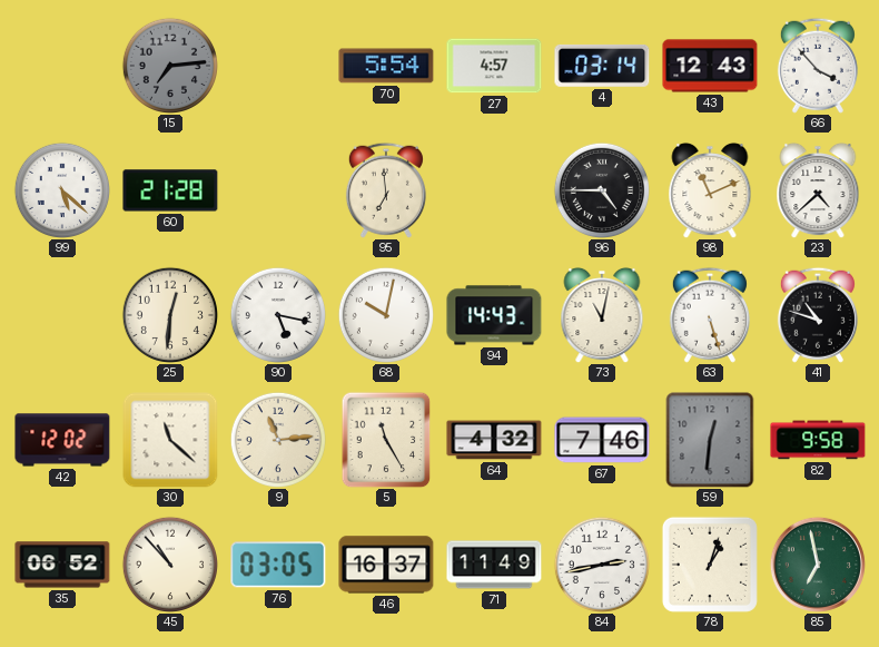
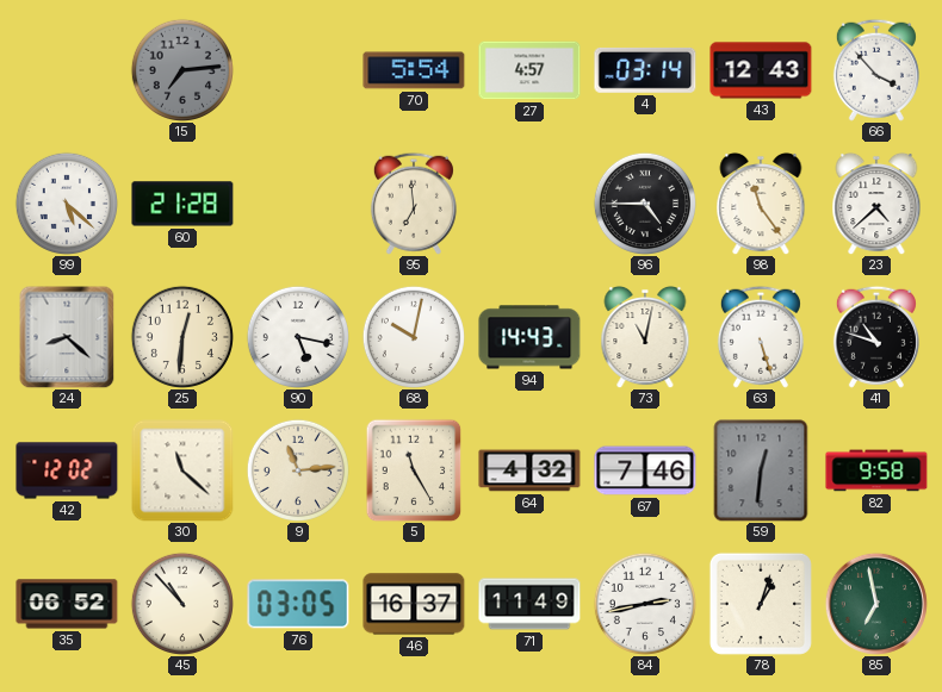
98: 11:11 -> 11:24 (761, 204)
24: none -> 8:22 (67, 337)
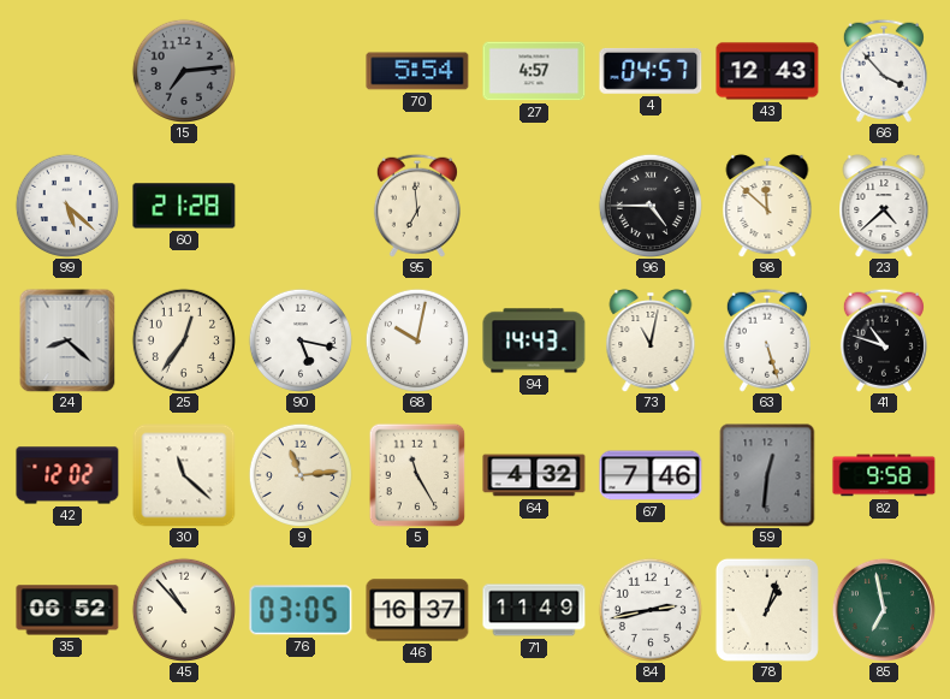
4: 03:14 -> 04:57 (651, 71)
98: 11:24 -> 11:52 (767, 206)
25: 12:31 -> 12:36 (183, 339)
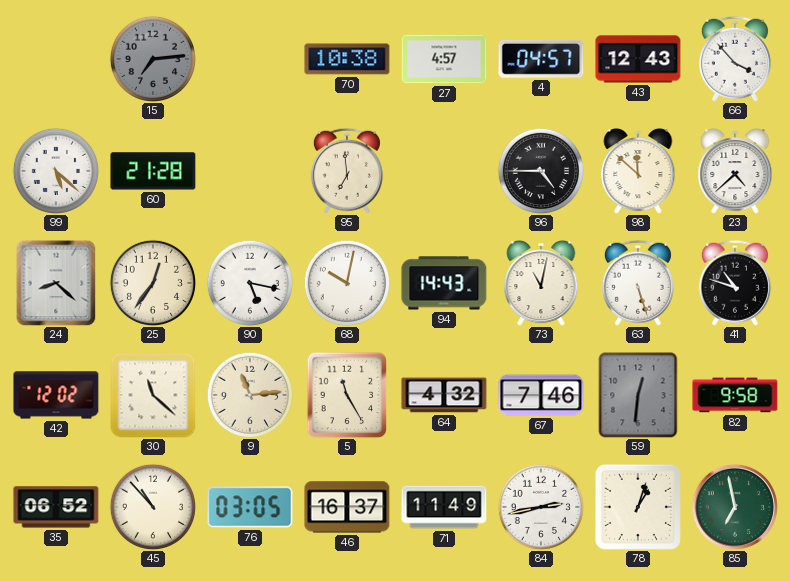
70: 5:54 -> 10:38 (347, 59)
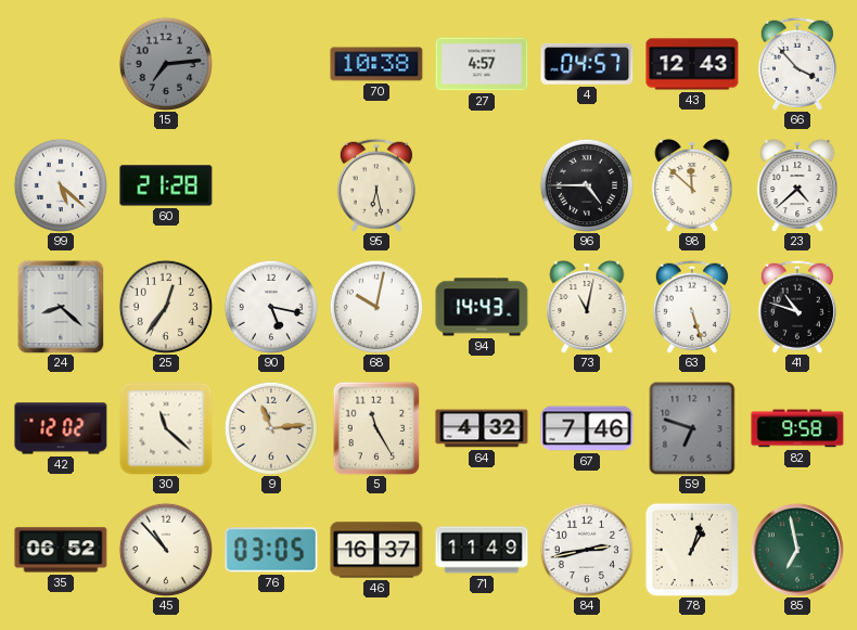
95: 6:59 -> 6:28 (376, 185)
59: 12:31 -> 6:48 (692, 428)
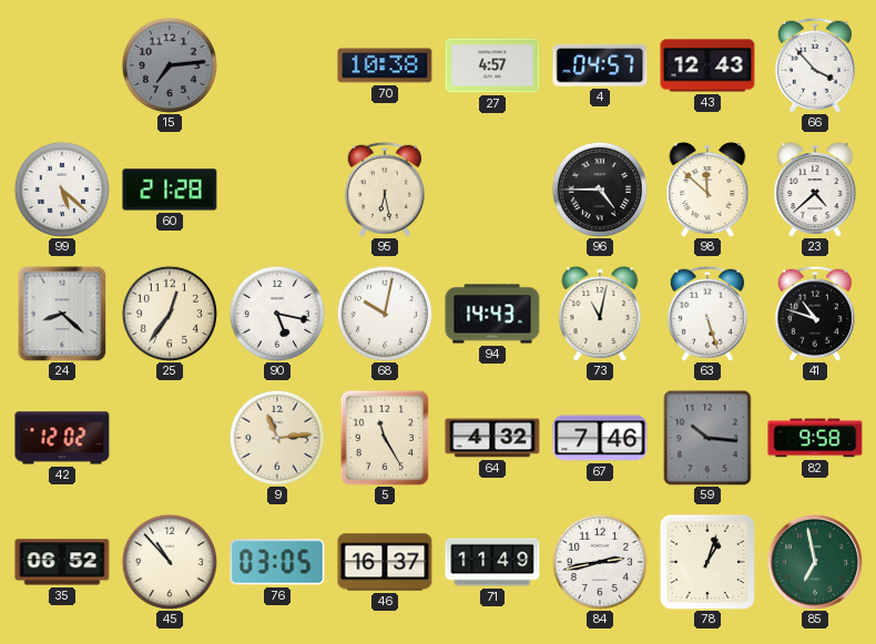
30: 11:22 -> none (166, 428)
59: 6:48 -> 10:16 (707, 438)
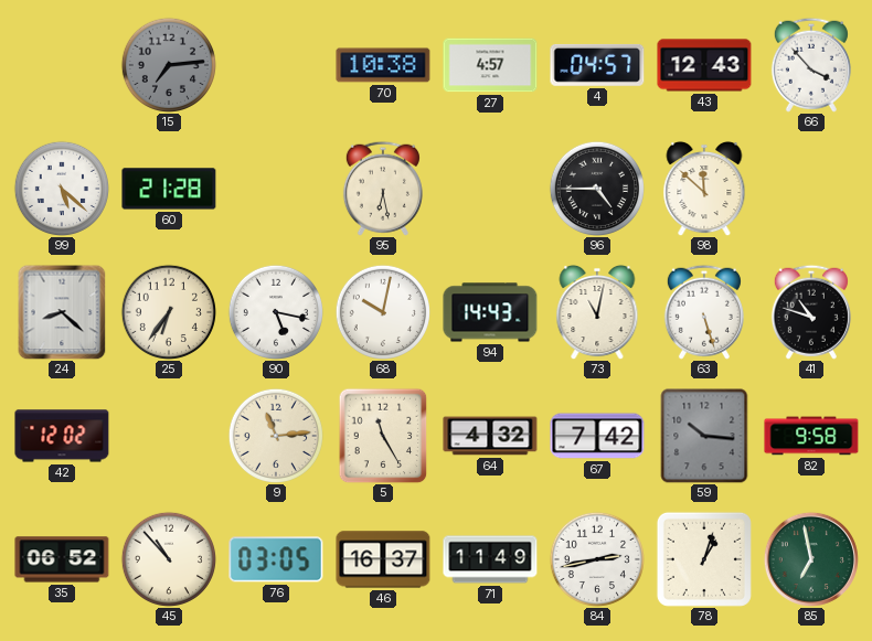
23: 4:38 -> none (815, 190)
25: 12:36 -> 6:36 (168, 311)
67: 7:46 -> 7:42 (597, 436)
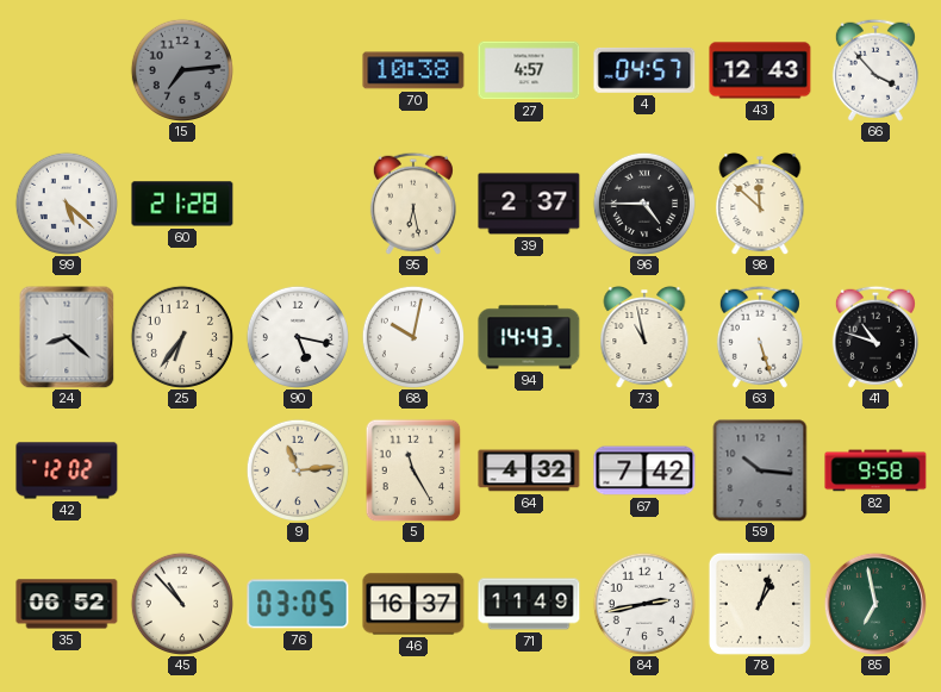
39: none -> 2:37 (529, 204)
73: 11:02 -> 10:58 (644, 337)
